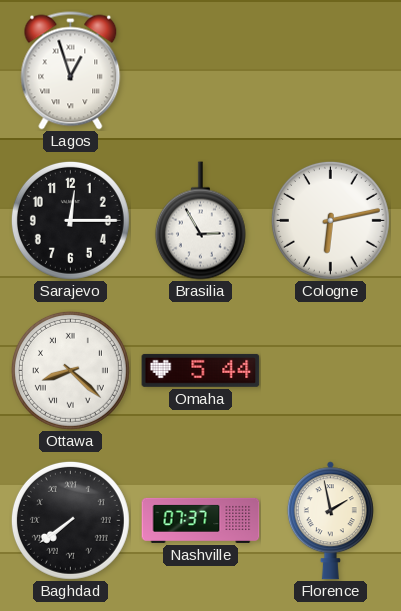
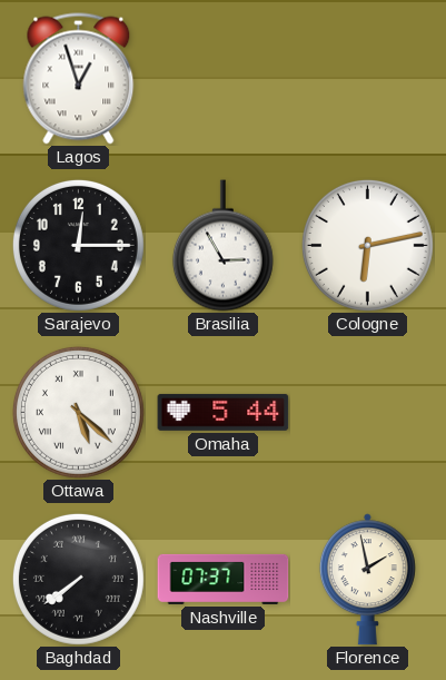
Ottawa: 8:22 -> 5:22 (78, 412)
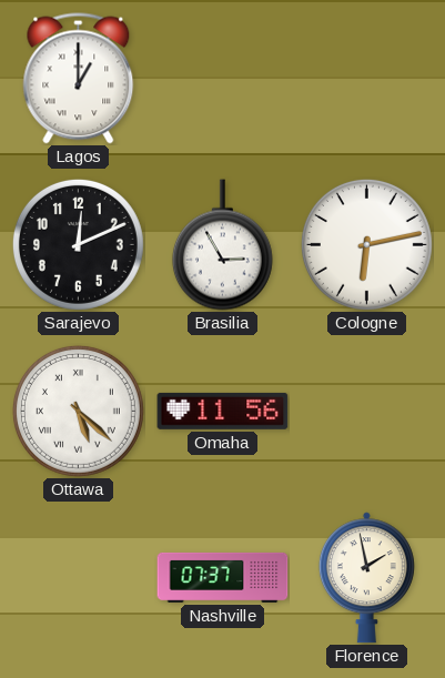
Lagos: 12:57 -> 1:00 (79, 79)
Sarajevo: 12:15 -> 12:11 (78, 244)
Omaha: 5:44 -> 11:56 (223, 411)
Baghdad: 7:39 -> none (78, 579)
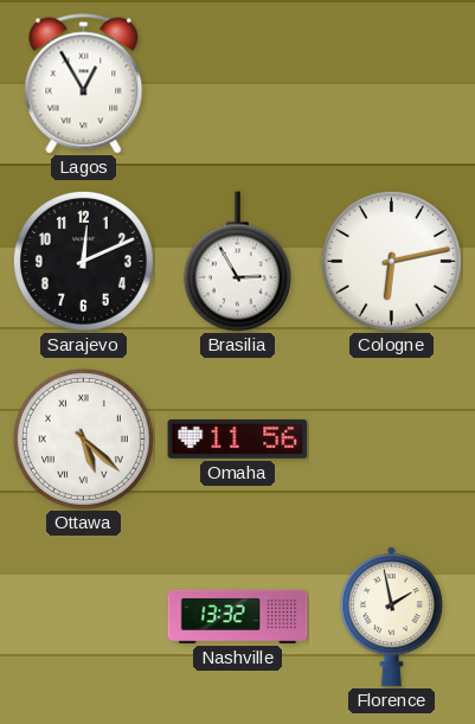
Lagos: 1:00 -> 12:55 (84, 84)
Nashville: 07:37 -> 13:32 (238, 616)
